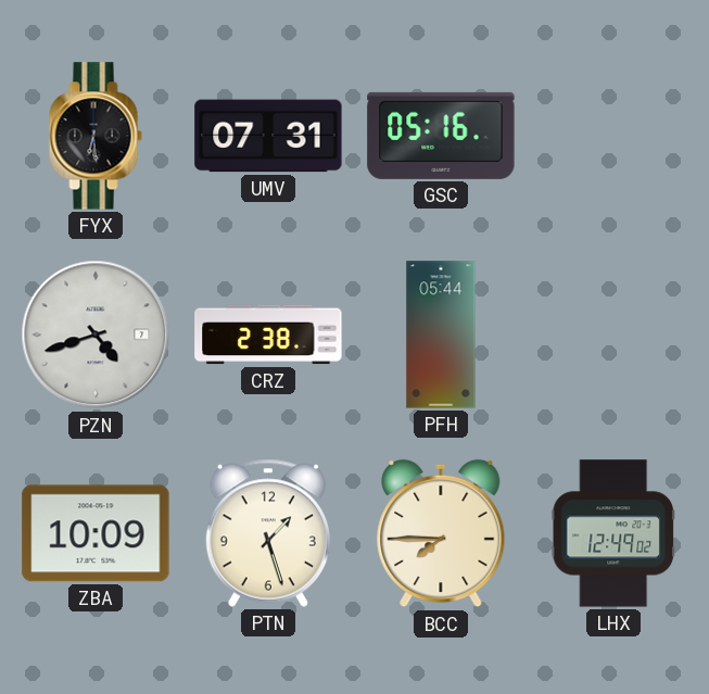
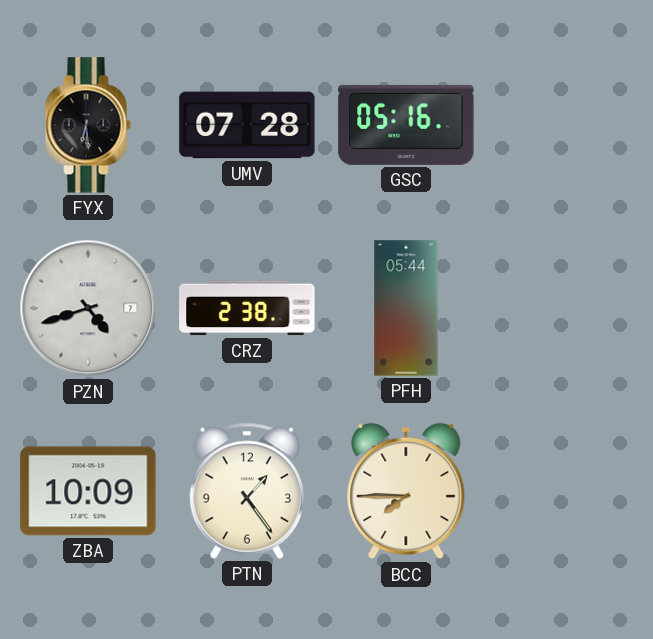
UMV: 07:31 -> 07:28 (247, 125)
PTN: 1:27 -> 1:24 (247, 491)
LHX: 12:49 -> none (612, 533)
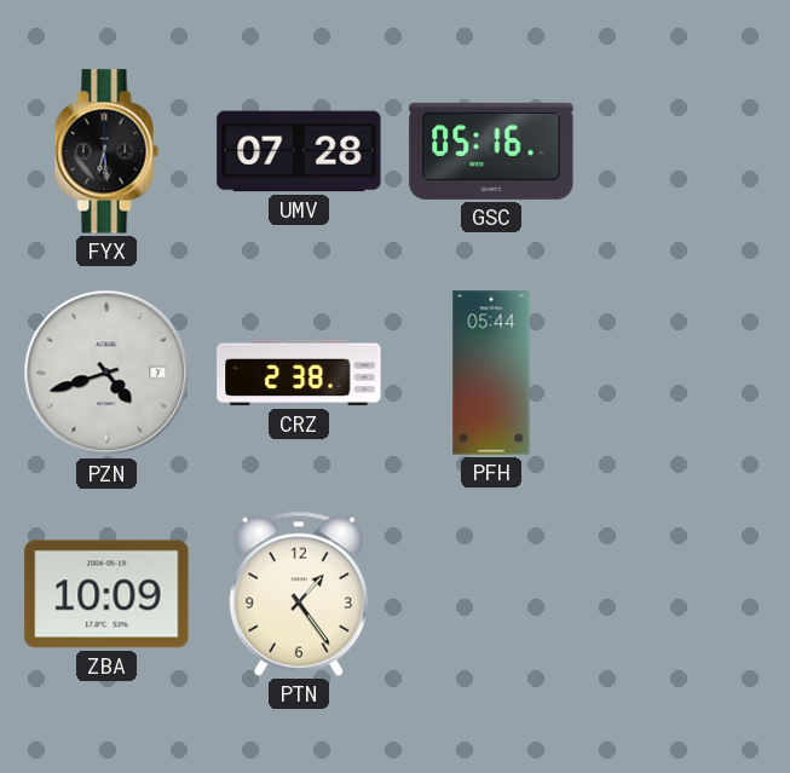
BCC: 7:45 -> none (406, 491)
